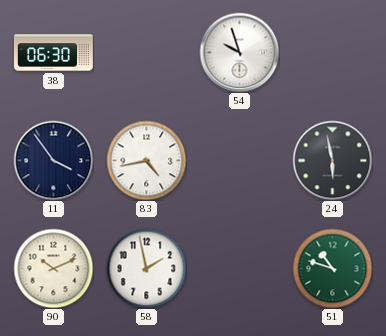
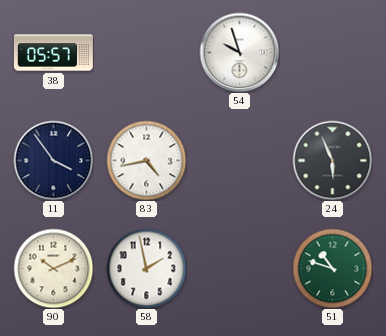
38: 06:30 -> 05:57 (53, 53)
24: 5:58 -> 5:56 (332, 160)
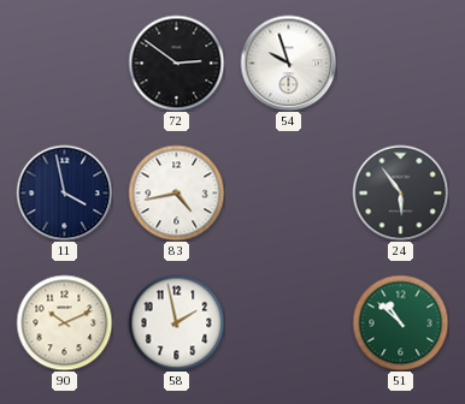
38: 05:57 -> none (53, 53)
72: none -> 2:51 (176, 63)
11: 3:54 -> 3:58 (64, 192)
24: 5:56 -> 5:54 (400, 192)
51: 10:48 -> 10:52 (400, 322)
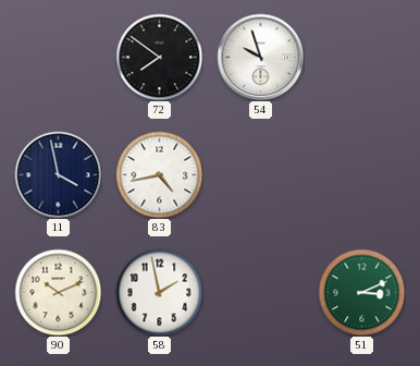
72: 2:51 -> 7:51 (159, 57)
24: 5:54 -> none (400, 192)
51: 10:52 -> 3:11 (361, 292)
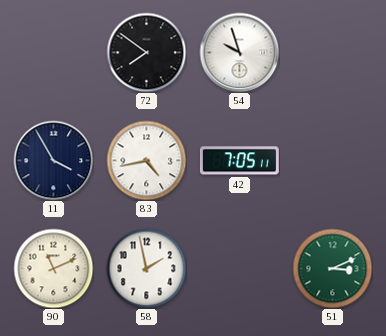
11: 3:58 -> 3:55 (53, 160)
42: none -> 7:05 (239, 161)
90: 10:11 -> 11:11 (53, 268)
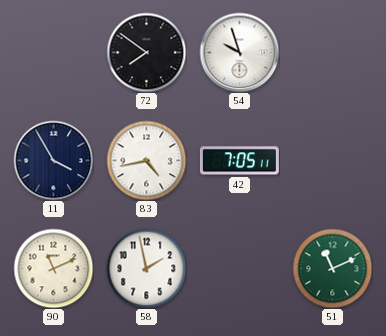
51: 3:11 -> 11:11 (332, 268)
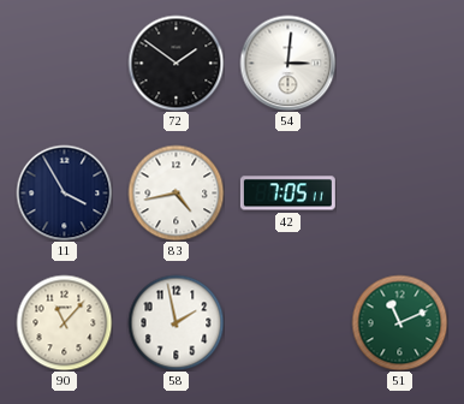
72: 7:51 -> 1:51 (176, 63)
54: 9:57 -> 3:01 (287, 63)
90: 11:11 -> 11:07 (64, 322)
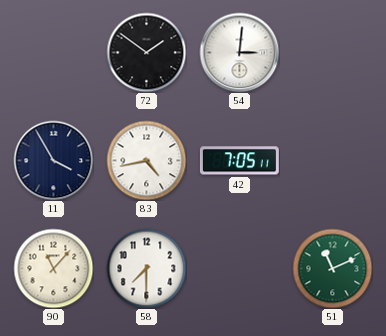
58: 1:58 -> 7:30 (146, 268)
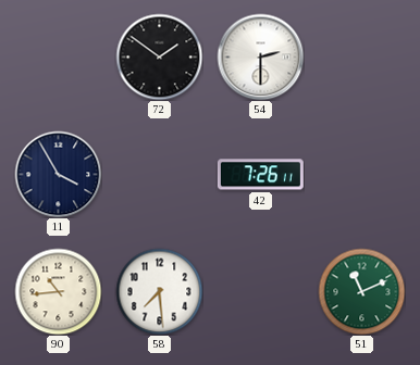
54: 3:01 -> 2:30 (260, 56)
83: 4:43 -> none (146, 160)
42: 7:05 -> 7:26 (260, 175)
90: 11:07 -> 10:44 (58, 291)
58: 7:30 -> 7:29 (159, 291)
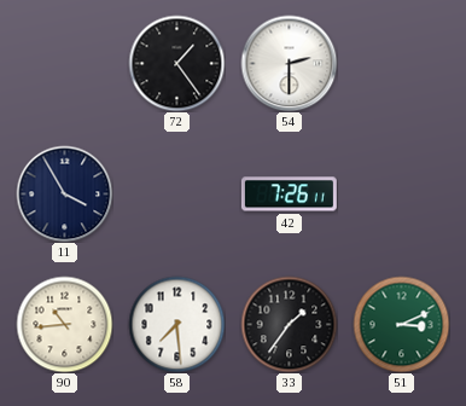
72: 1:51 -> 1:24 (176, 63)
33: none -> 1:36 (289, 324)
51: 11:11 -> 3:11 (401, 324)
